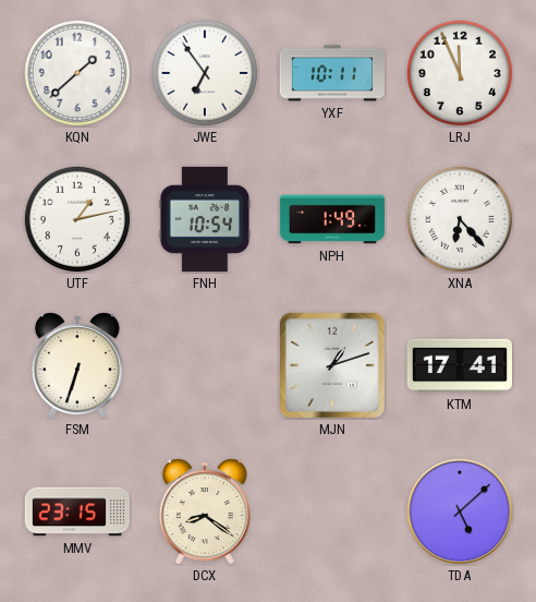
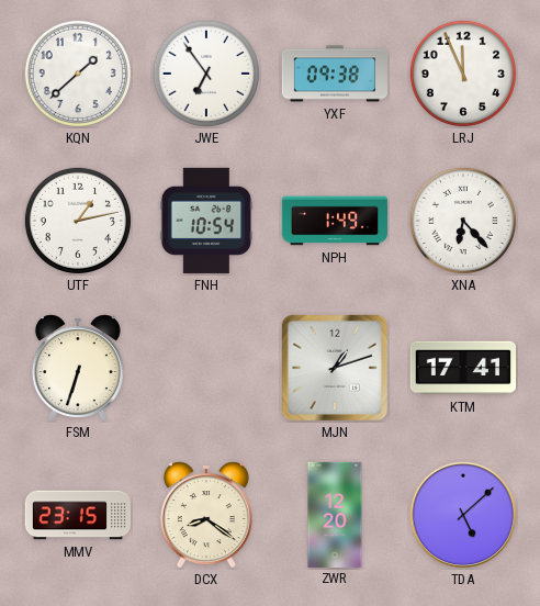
YXF: 10:11 -> 09:38 (334, 74)
ZWR: none -> 12:20 (335, 514)
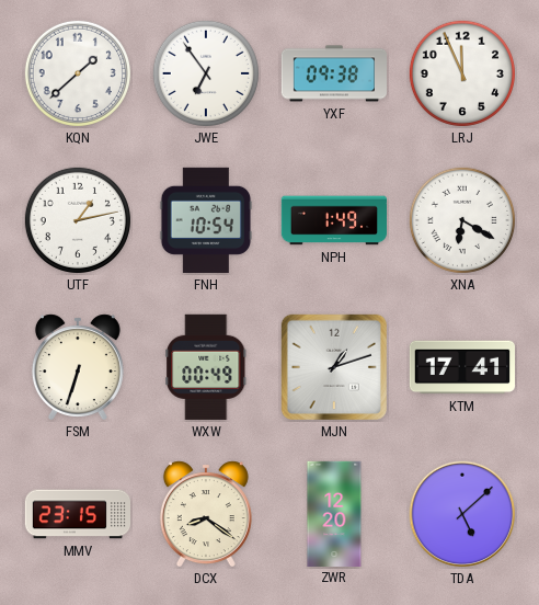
XNA: 6:23 -> 6:20 (462, 220)
WXW: none -> 00:49 (206, 367)
